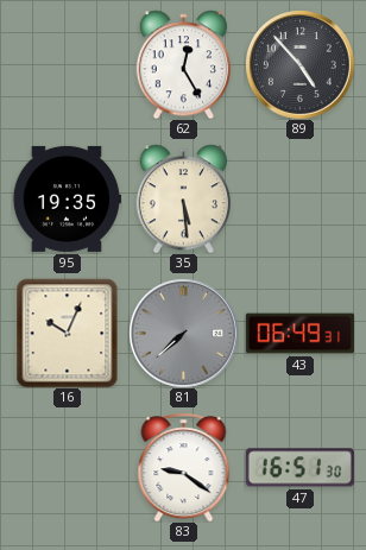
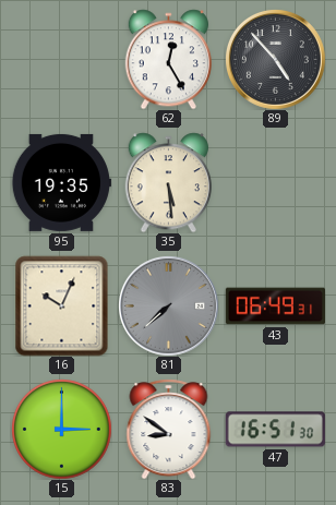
15: none -> 3:00 (62, 430)
83: 9:21 -> 8:51 (169, 429)
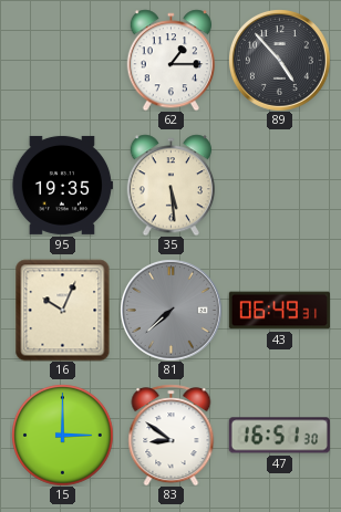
62: 12:25 -> 1:15 (170, 60)
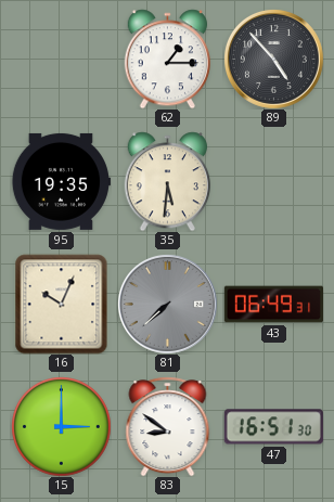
35: 5:29 -> 5:31 (167, 181)
